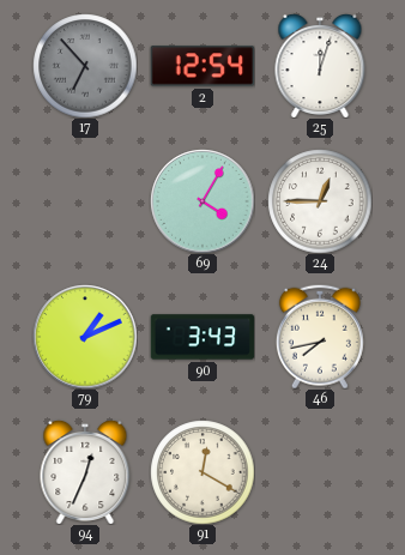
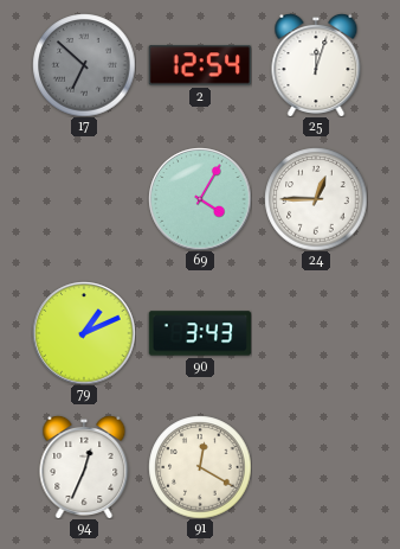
17: 6:53 -> 6:52 (84, 65)
46: 7:43 -> none (320, 337)
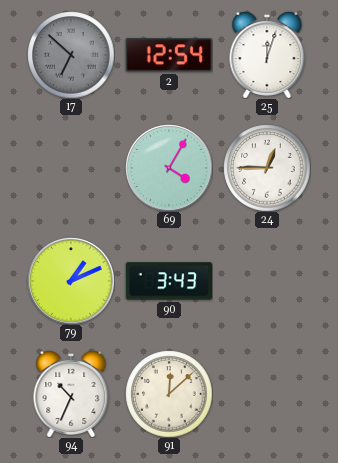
94: 12:34 -> 10:34 (71, 394)
91: 12:20 -> 12:08 (169, 394)
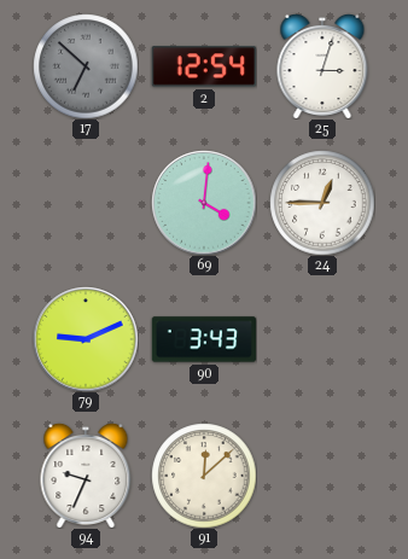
25: 12:03 -> 3:03 (322, 66)
69: 4:05 -> 4:01 (204, 203)
79: 1:11 -> 9:11 (86, 339)
94: 10:34 -> 9:34 (86, 476)
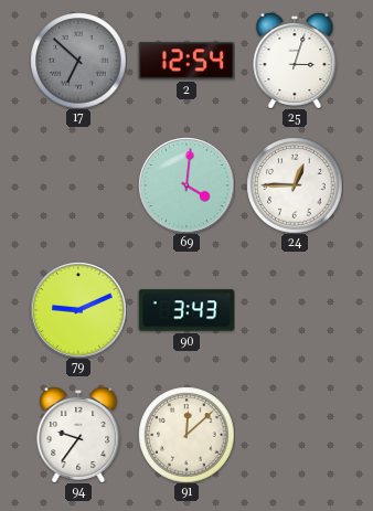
94: 9:34 -> 9:36 (78, 435)
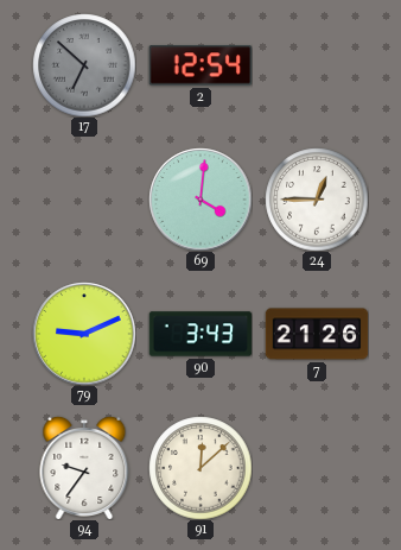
25: 3:03 -> none (295, 61)
7: none -> 21:26 (317, 334)
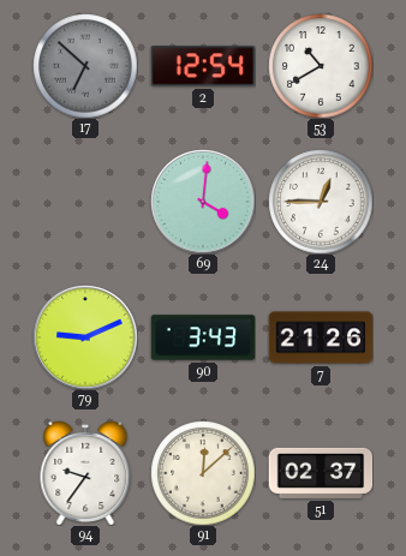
53: none -> 10:40 (321, 66)
51: none -> 02:37 (321, 473)
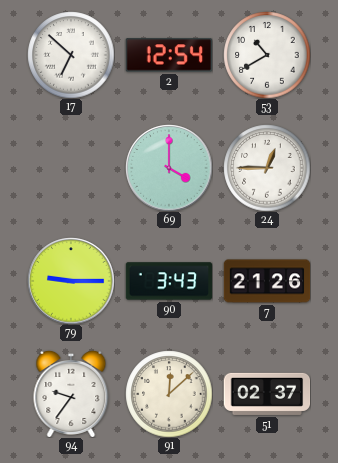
17 dial: grey -> white (71, 55)
69: 4:01 -> 4:00 (169, 168)
79: 9:11 -> 9:15 (71, 281)
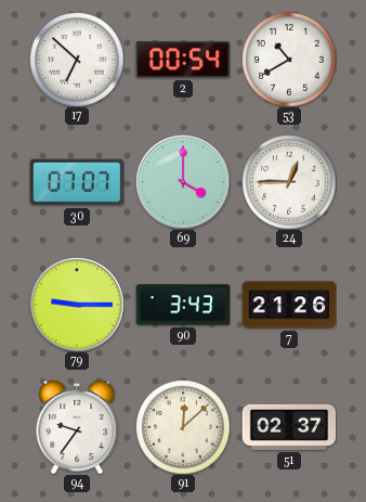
2: 12:54 -> 00:54 (182, 60)
30: none -> 07:07 (77, 182)
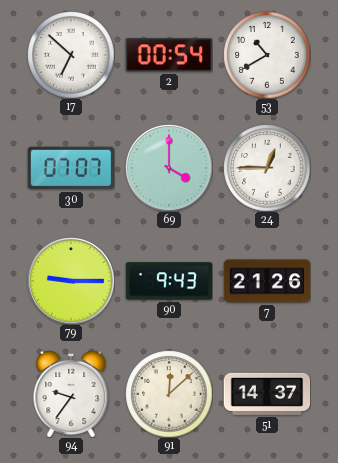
90: 3:43 -> 9:43 (169, 281)
51: 02:37 -> 14:37 (267, 394)
